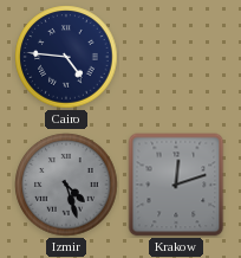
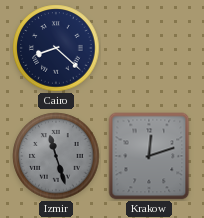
Cairo: 4:46 -> 8:22 (56, 48)
Izmir: 4:27 -> 11:27 (56, 156)
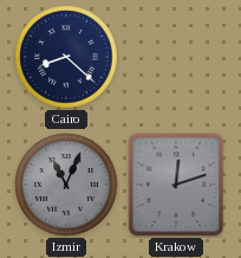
Izmir: 11:27 -> 11:04 (66, 185)
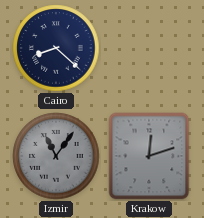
Izmir: 11:04 -> 11:06 (56, 156)
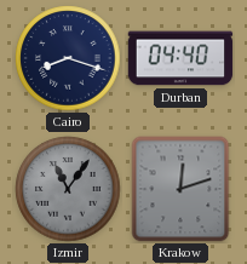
Cairo: 8:22 -> 8:18 (68, 58)
Durban: none -> 04:40 (180, 58)
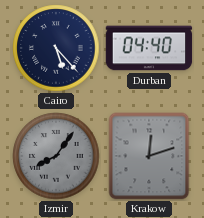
Cairo: 8:18 -> 5:23 (56, 48)
Izmir: 11:06 -> 8:06 (56, 156)
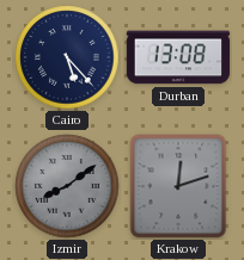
Durban: 04:40 -> 13:08 (178, 57)
Izmir: 8:06 -> 8:09 (67, 186)
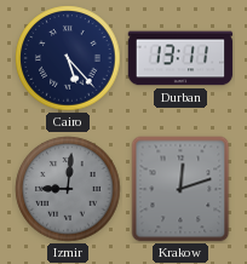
Durban: 13:08 -> 13:11 (180, 58)
Izmir: 8:09 -> 9:01 (68, 189)
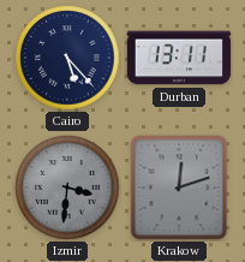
Izmir: 9:01 -> 3:31 (67, 187)
